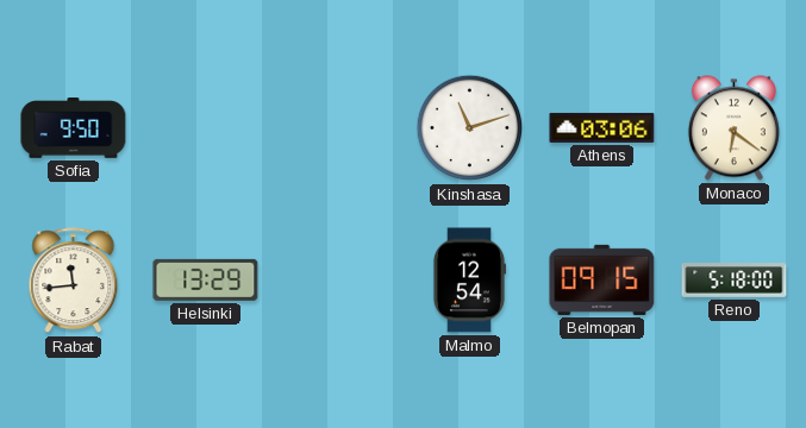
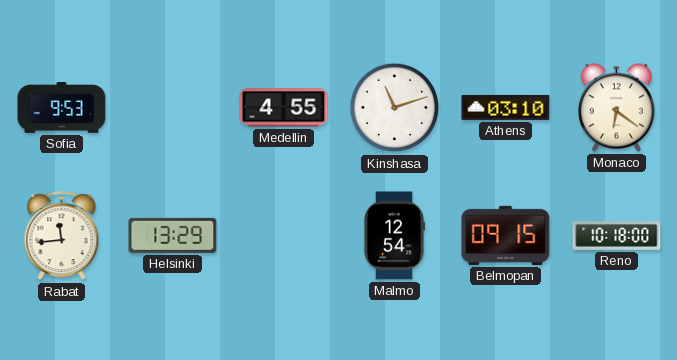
Sofia: 9:50 -> 9:53 (62, 108)
Medellin: none -> 4:55 (284, 108)
Athens: 03:06 -> 03:10 (506, 107)
Reno: 5:18 -> 10:18 (617, 236)
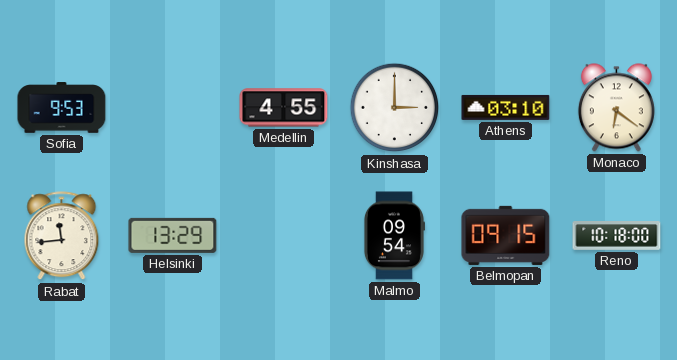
Kinshasa: 11:12 -> 3:00 (395, 108)
Malmo: 12:54 -> 09:54 (394, 236)
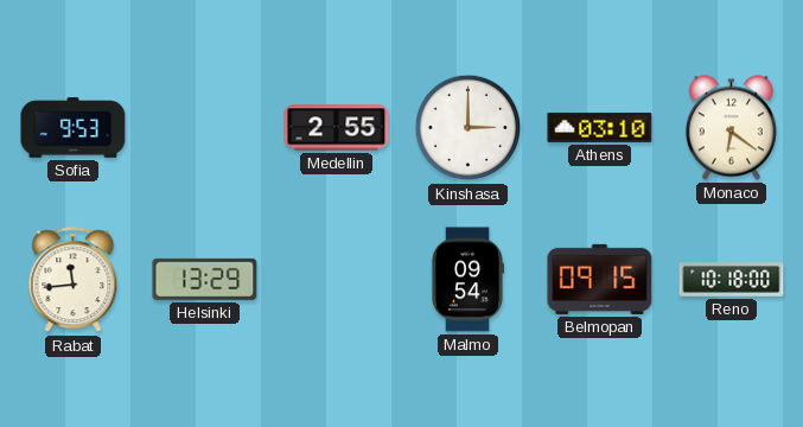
Medellin: 4:55 -> 2:55 (337, 128)
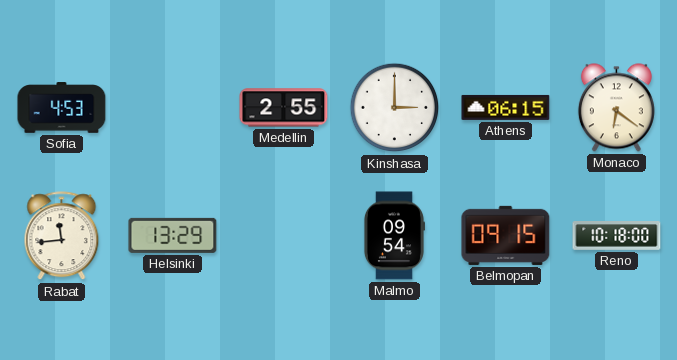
Sofia: 9:53 -> 4:53 (62, 108)
Athens: 03:10 -> 06:15 (506, 107)
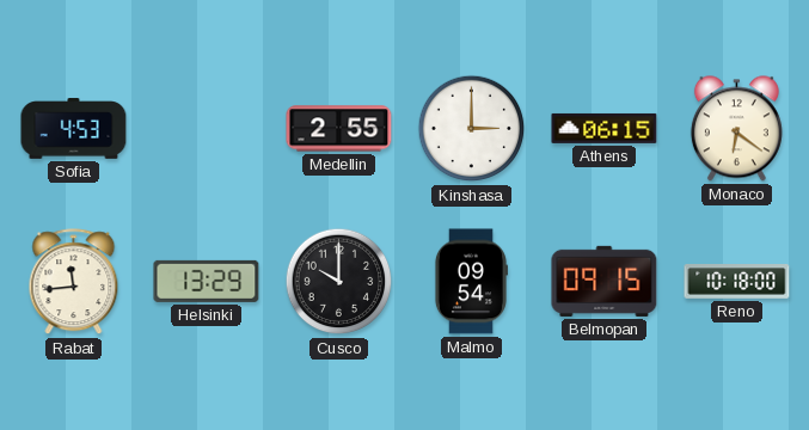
Cusco: none -> 10:00 (339, 282)
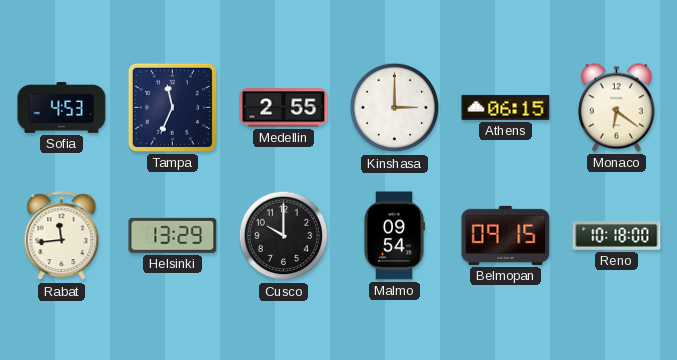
Tampa: none -> 11:34 (172, 107)
